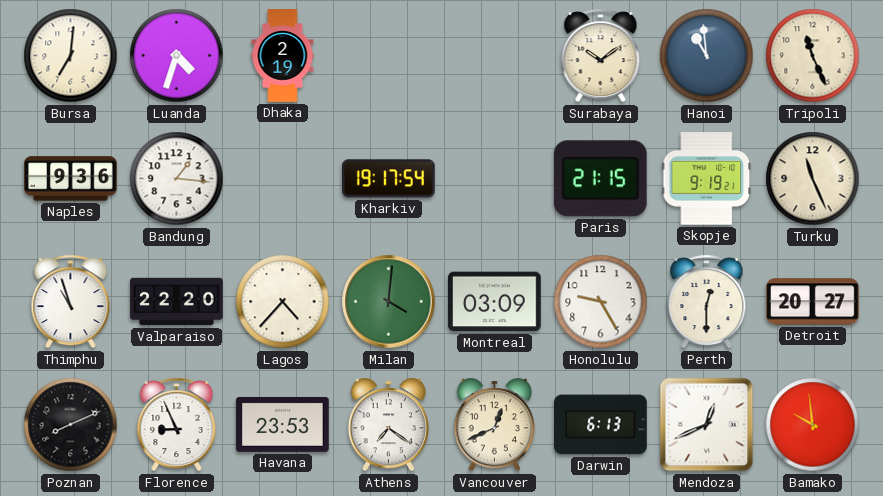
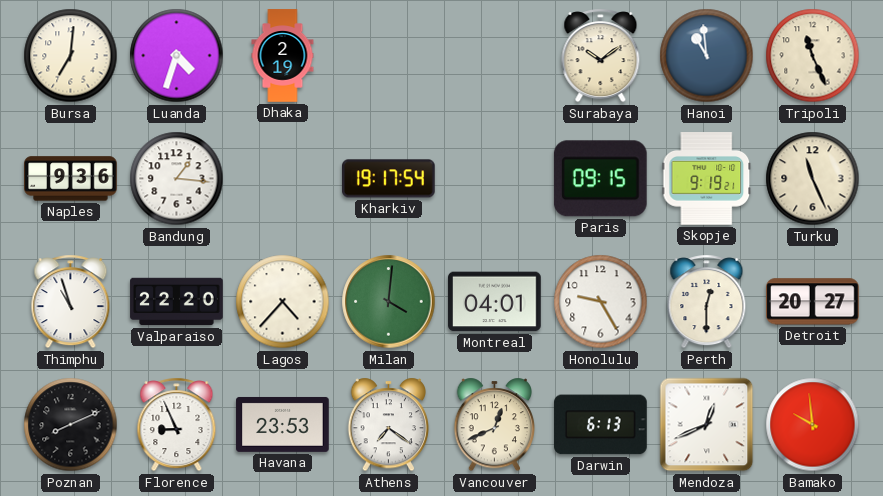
Paris: 21:15 -> 09:15 (600, 179)
Montreal: 03:09 -> 04:01 (495, 302)
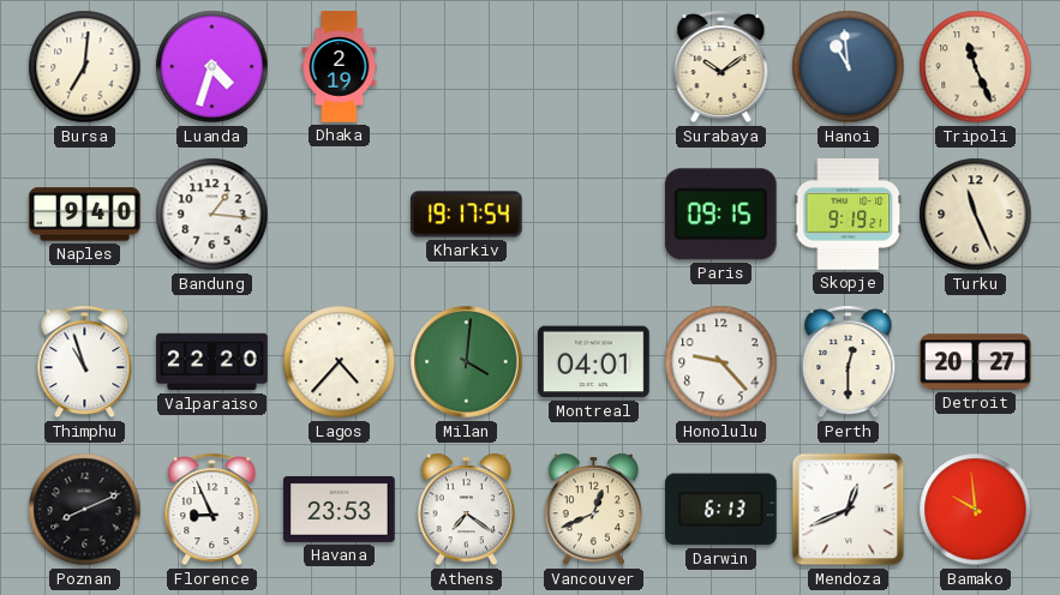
Naples: 9:36 -> 9:40 (85, 215)
Honolulu: 9:25 -> 9:23 (721, 362)
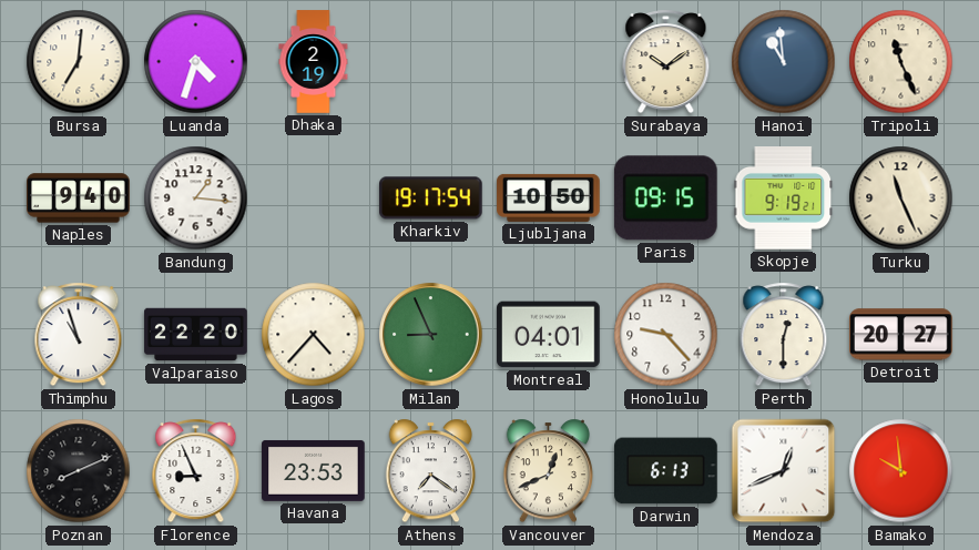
Ljubljana: none -> 10:50 (549, 197)
Milan: 4:01 -> 8:56 (431, 335)
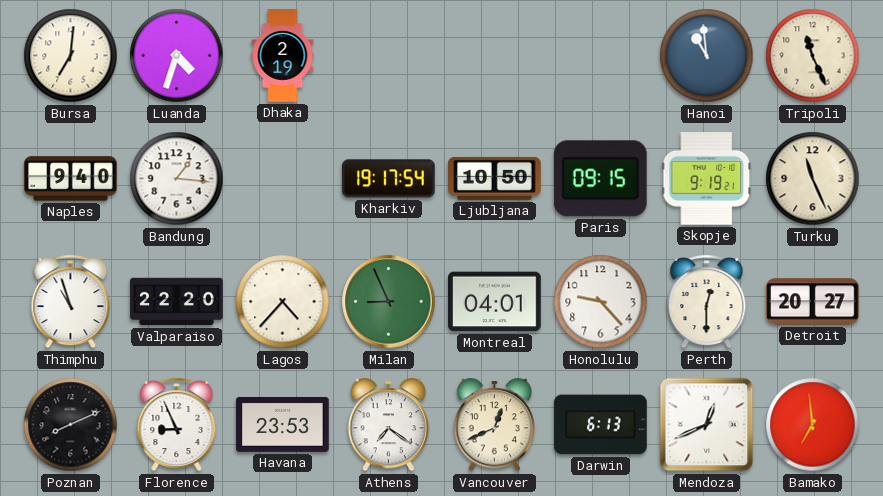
Surabaya: 10:09 -> none (666, 62)
Bamako: 9:59 -> 6:59 (813, 425)
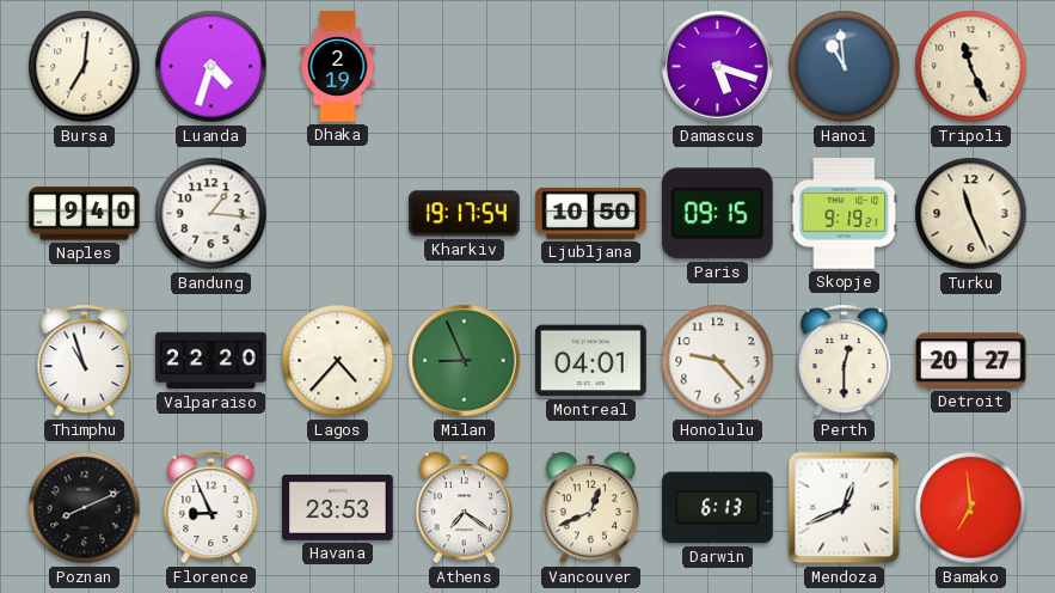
Damascus: none -> 5:18 (718, 67)
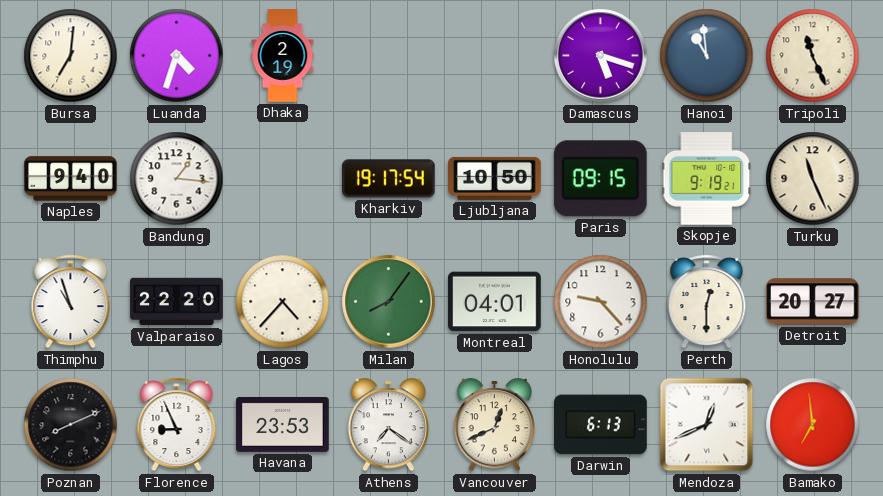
Milan: 8:56 -> 8:06 (389, 302)
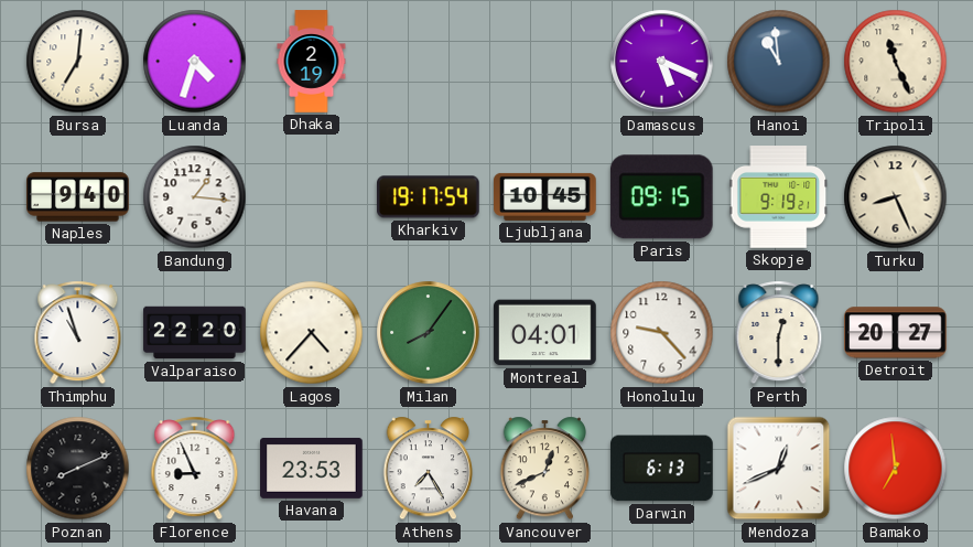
Damascus: 5:18 -> 5:19 (662, 62)
Ljubljana: 10:50 -> 10:45 (545, 196)
Turku: 11:26 -> 8:26 (896, 197)
Athens: 7:21 -> 7:25 (429, 469)
